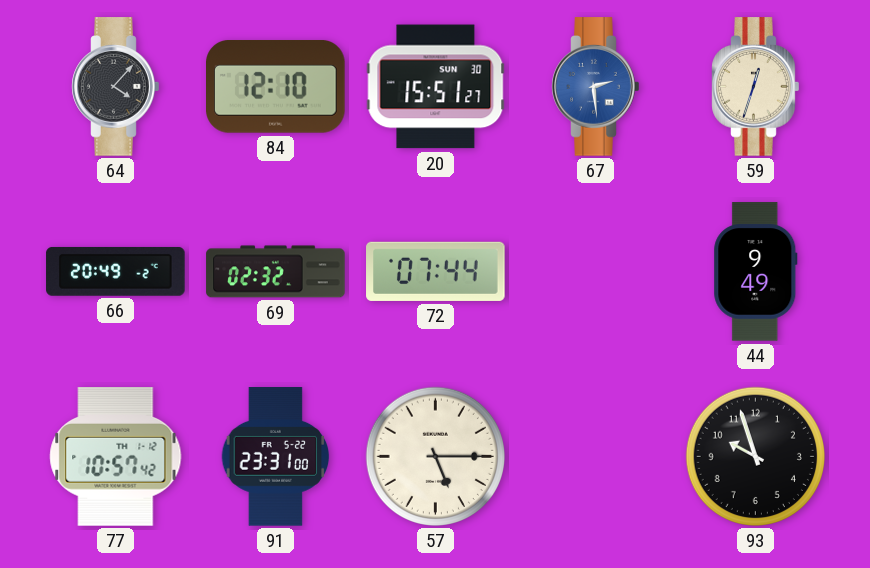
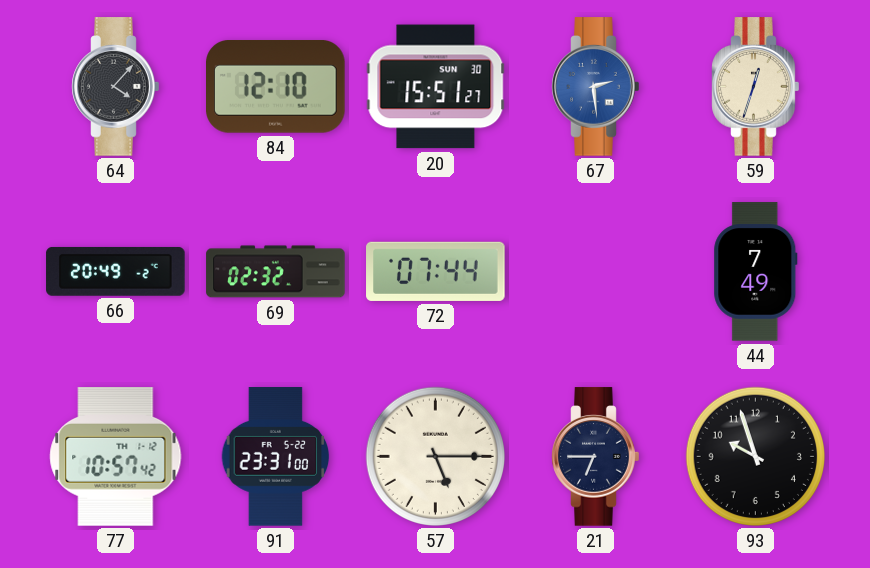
44: 9:49 -> 7:49 (756, 272)
21: none -> 6:45 (596, 457)
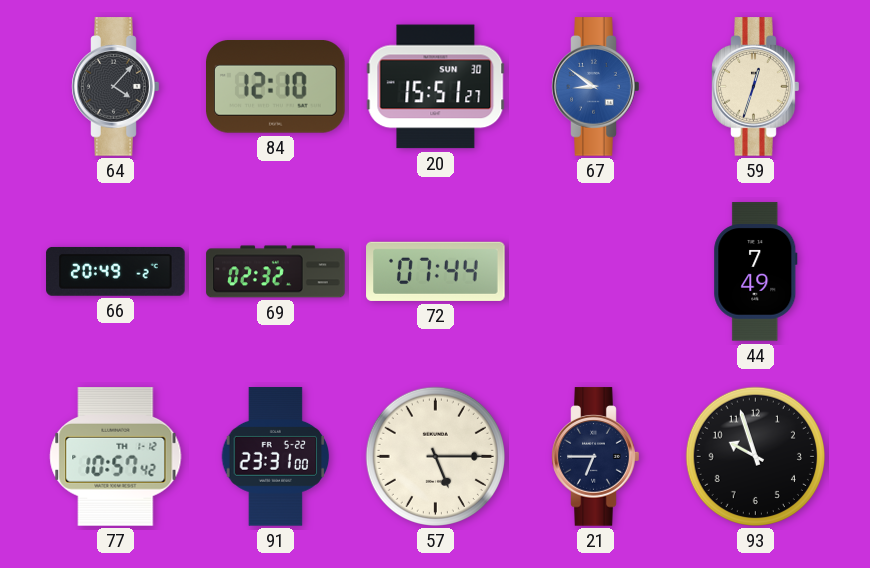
67: 2:29 -> 8:51 (596, 87)
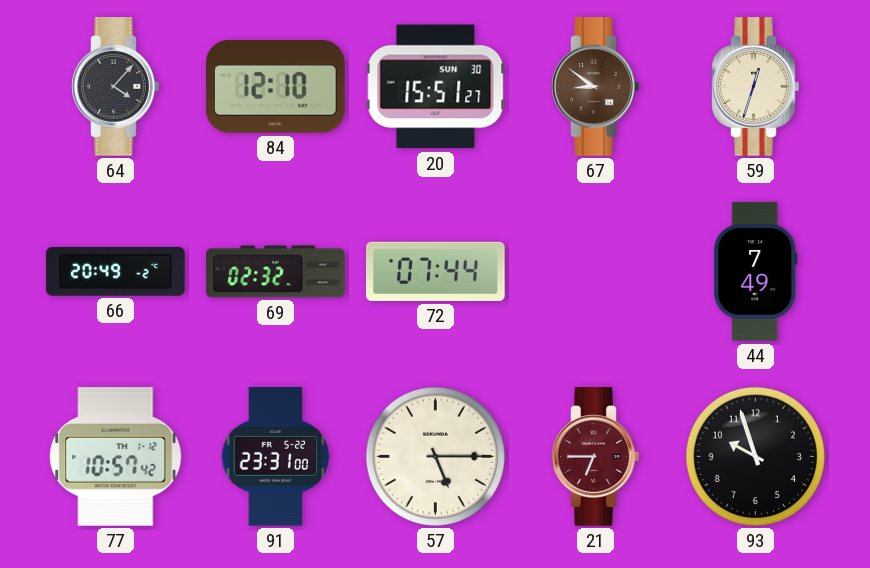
67 dial: blue -> brown (596, 87)
21 dial: navy -> burgundy (596, 457)
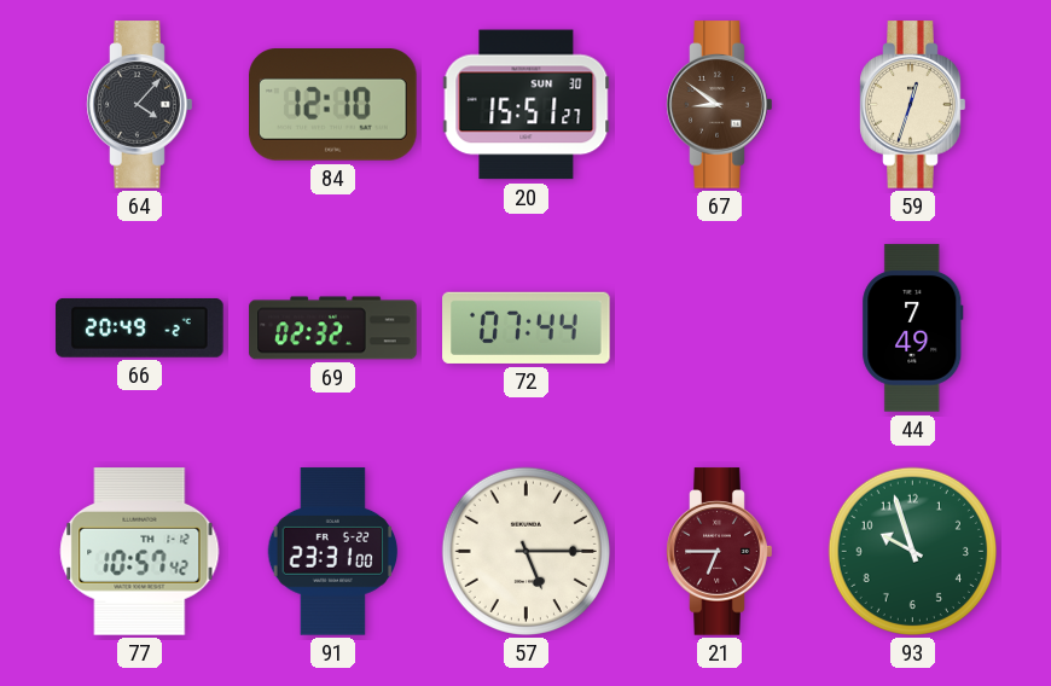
93 dial: black -> green (912, 551)
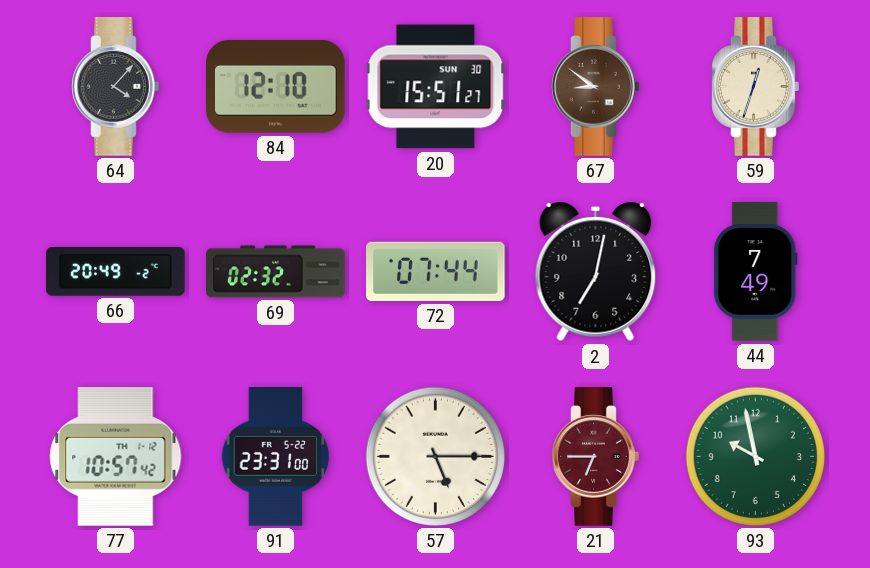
2: none -> 7:02 (596, 273)
93: 9:57 -> 9:58 (755, 456)
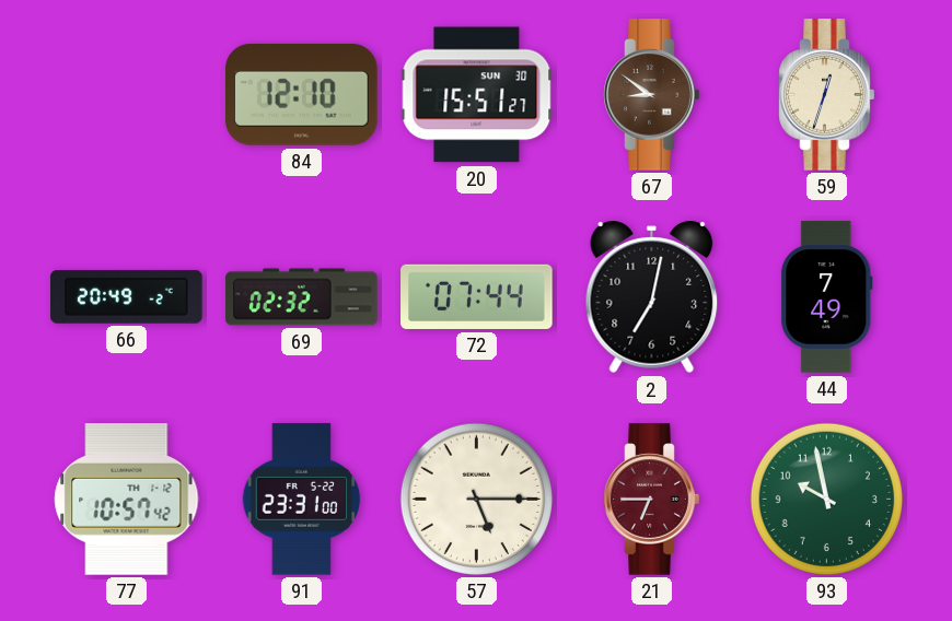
64: 4:07 -> none (116, 87)
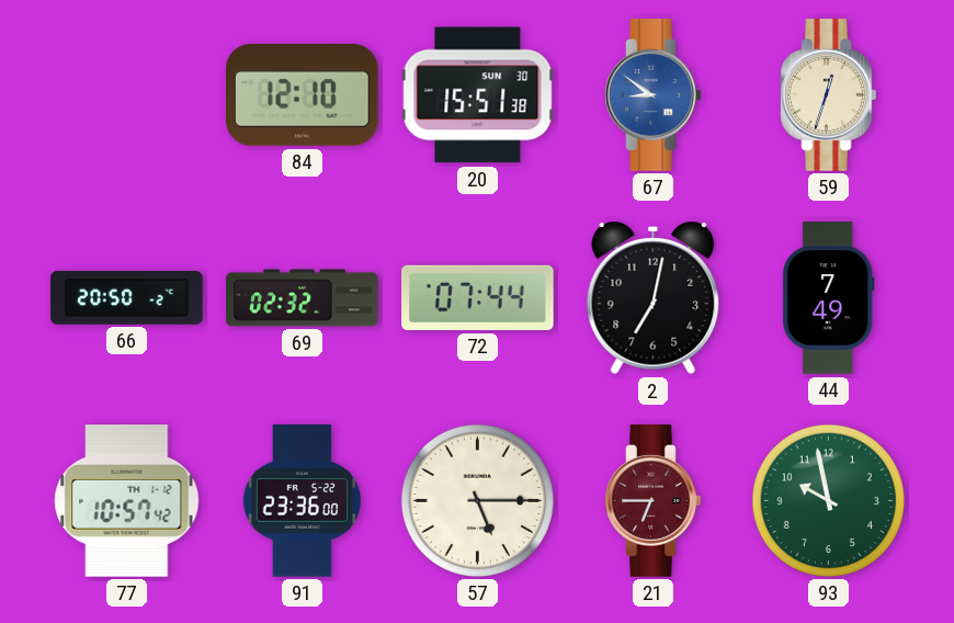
20: 15:51:27 -> 15:51:38 (478, 95)
67 dial: brown -> blue (654, 95)
66: 20:49 -> 20:50 (127, 297)
91: 23:31 -> 23:36 (303, 501)
